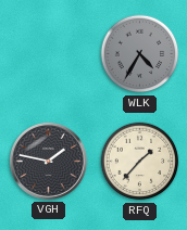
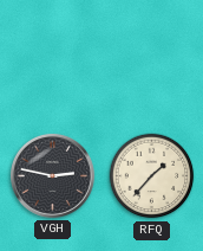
WLK: 4:35 -> none (140, 54)
VGH: 1:47 -> 2:47 (52, 175)
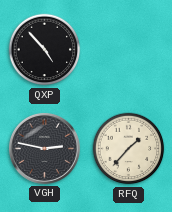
QXP: none -> 4:53 (45, 50)
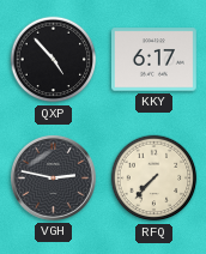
KKY: none -> 6:17 (153, 60)
RFQ: 1:37 -> 7:37 (154, 179)
